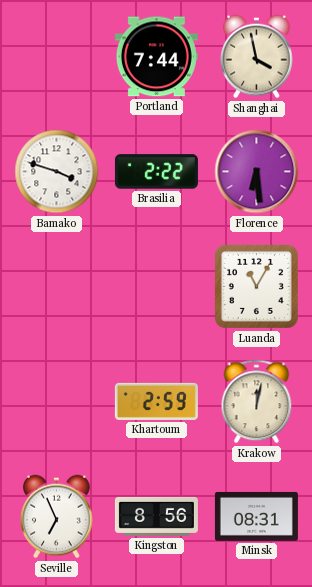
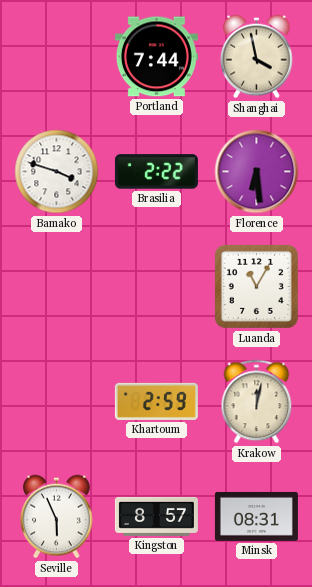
Seville: 6:56 -> 5:56 (57, 517)
Kingston: 8:56 -> 8:57 (156, 516)
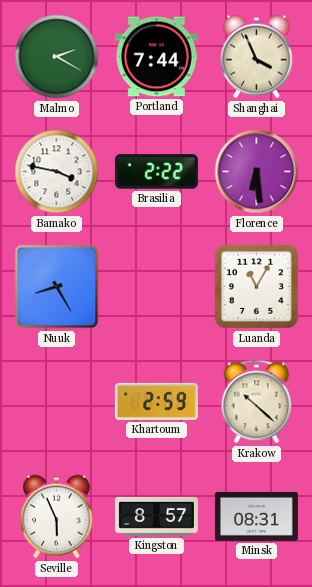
Malmo: none -> 2:20 (57, 57)
Shanghai: 3:58 -> 3:56 (257, 57)
Bamako: 3:48 -> 3:47 (57, 172)
Nuuk: none -> 8:25 (57, 287)
Krakow: 12:02 -> 10:22 (257, 402)
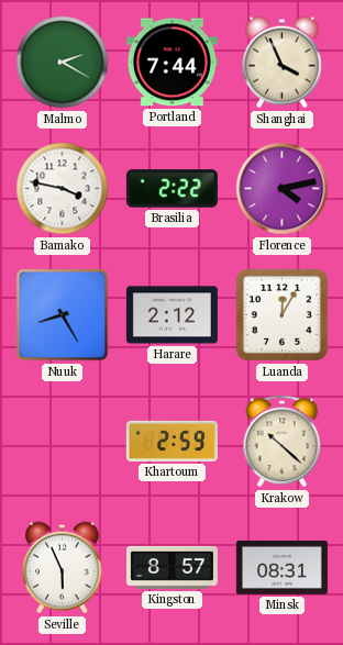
Florence: 6:29 -> 4:13 (283, 189)
Harare: none -> 2:12 (171, 315)
Luanda: 11:05 -> 12:05 (281, 314)
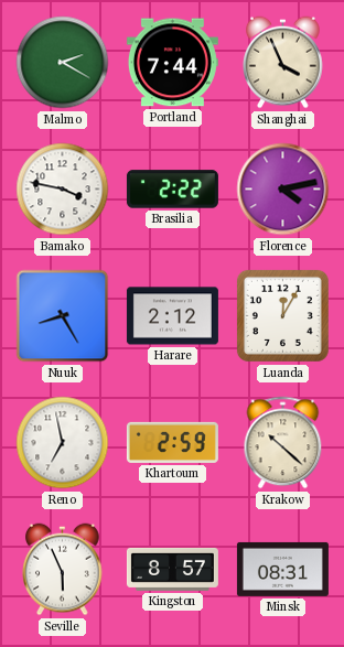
Reno: none -> 6:58 (63, 443)
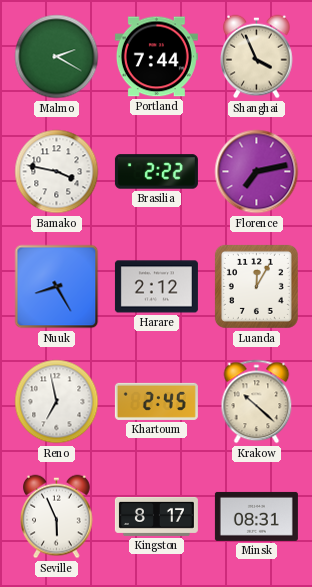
Florence: 4:13 -> 7:13 (257, 172)
Khartoum: 2:59 -> 2:45 (156, 401)
Kingston: 8:57 -> 8:17 (156, 516)
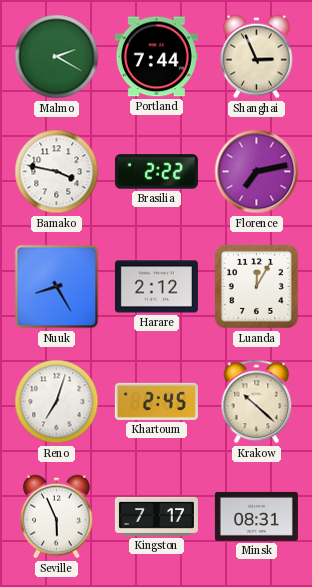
Shanghai: 3:56 -> 2:56 (257, 57)
Reno: 6:58 -> 7:03 (57, 402)
Kingston: 8:17 -> 7:17 (156, 516)
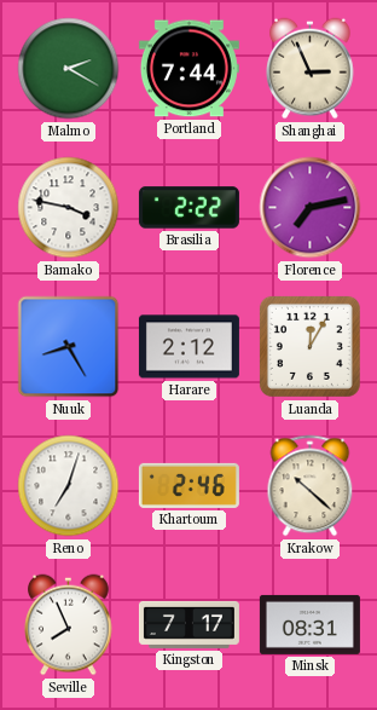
Khartoum: 2:45 -> 2:46 (188, 485)
Seville: 5:56 -> 7:56 (69, 625)
